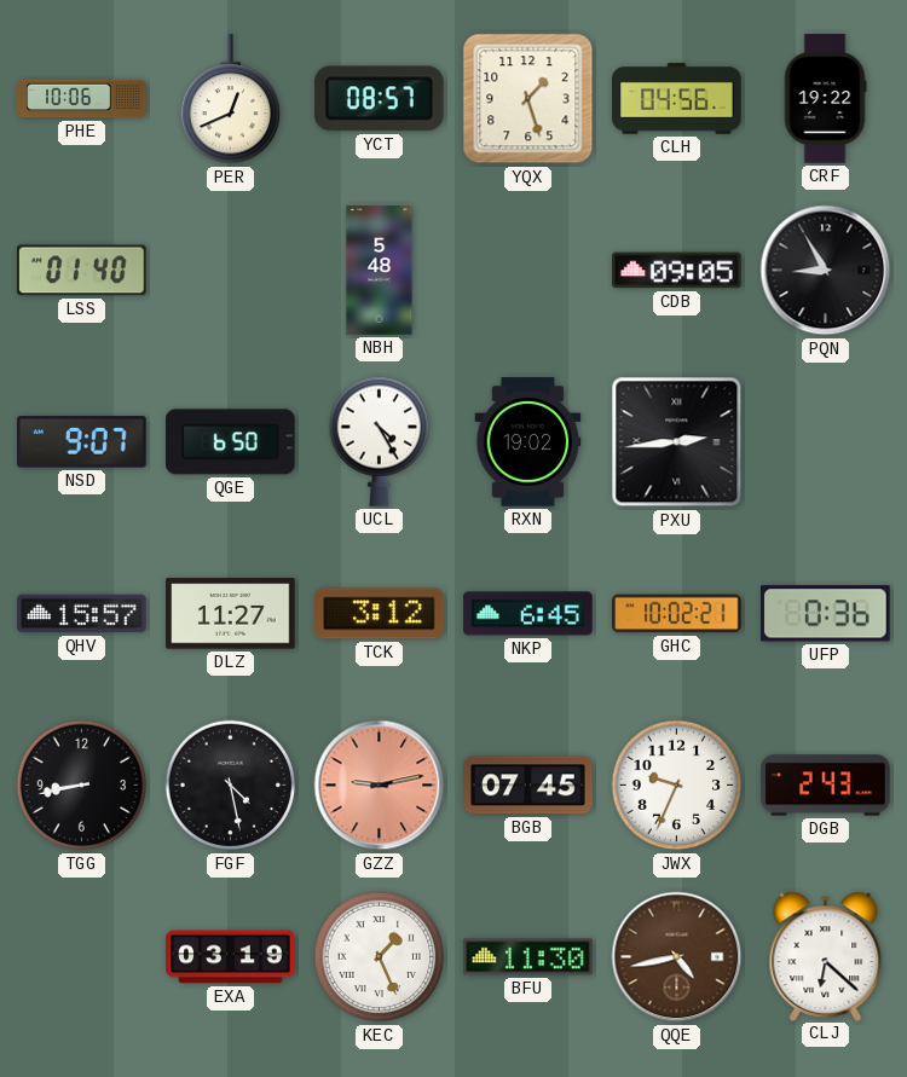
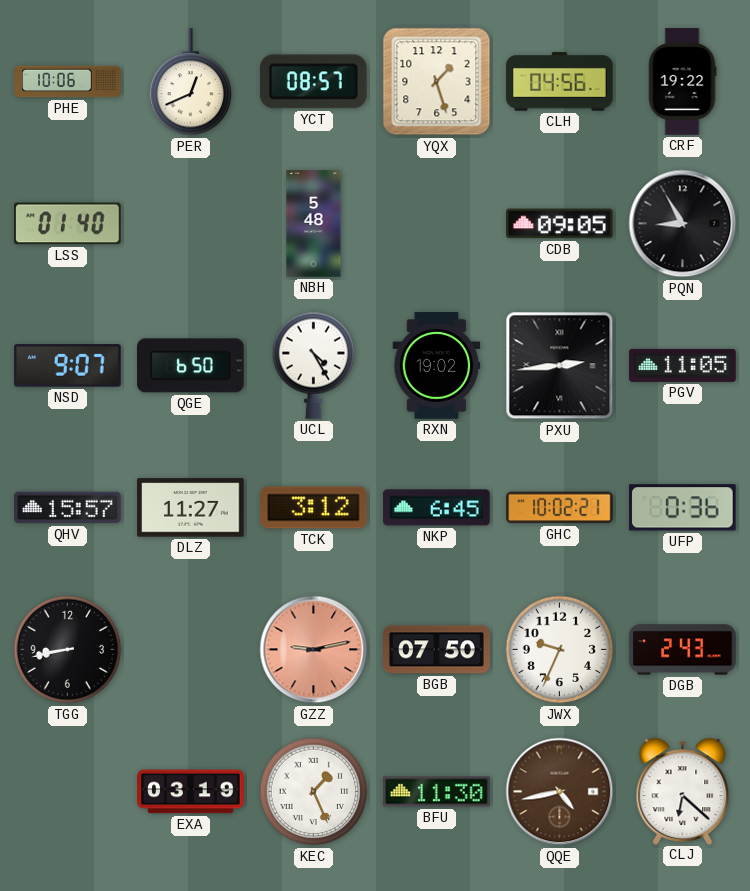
PGV: none -> 11:05 (683, 365)
FGF: 4:28 -> none (231, 786)
BGB: 07:45 -> 07:50 (437, 650)
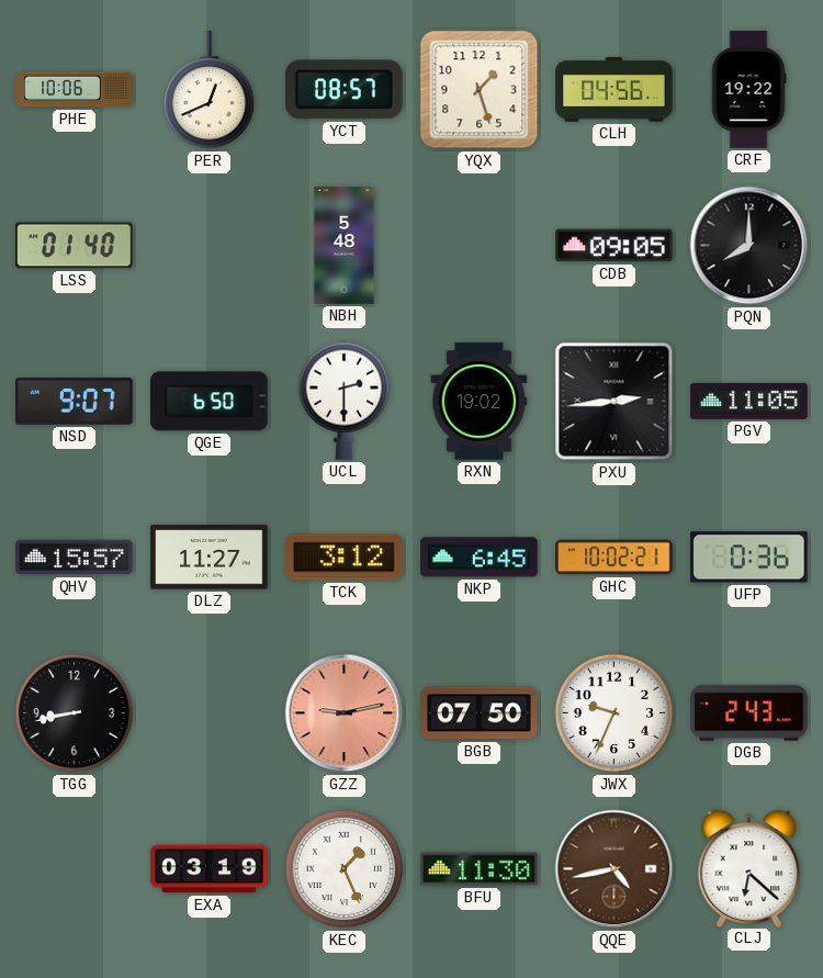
PQN: 8:55 -> 8:00 (749, 246)
UCL: 4:25 -> 2:30 (343, 401)
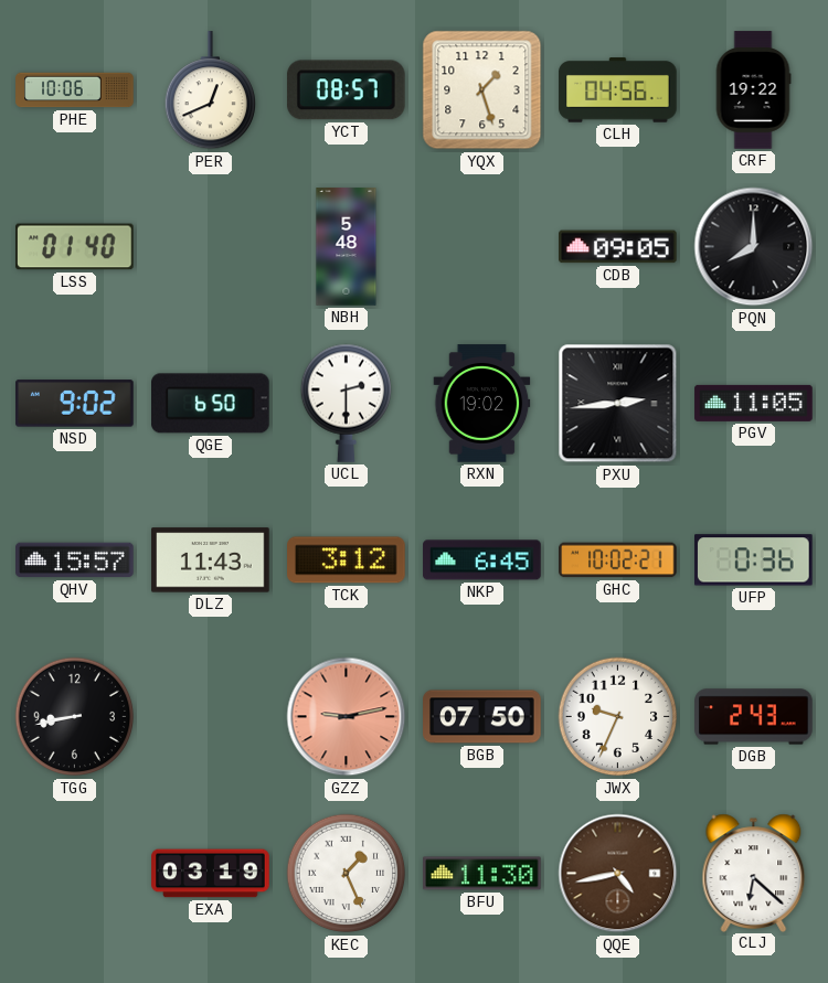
NSD: 9:07 -> 9:02 (75, 404)
DLZ: 11:27 -> 11:43 (211, 560)
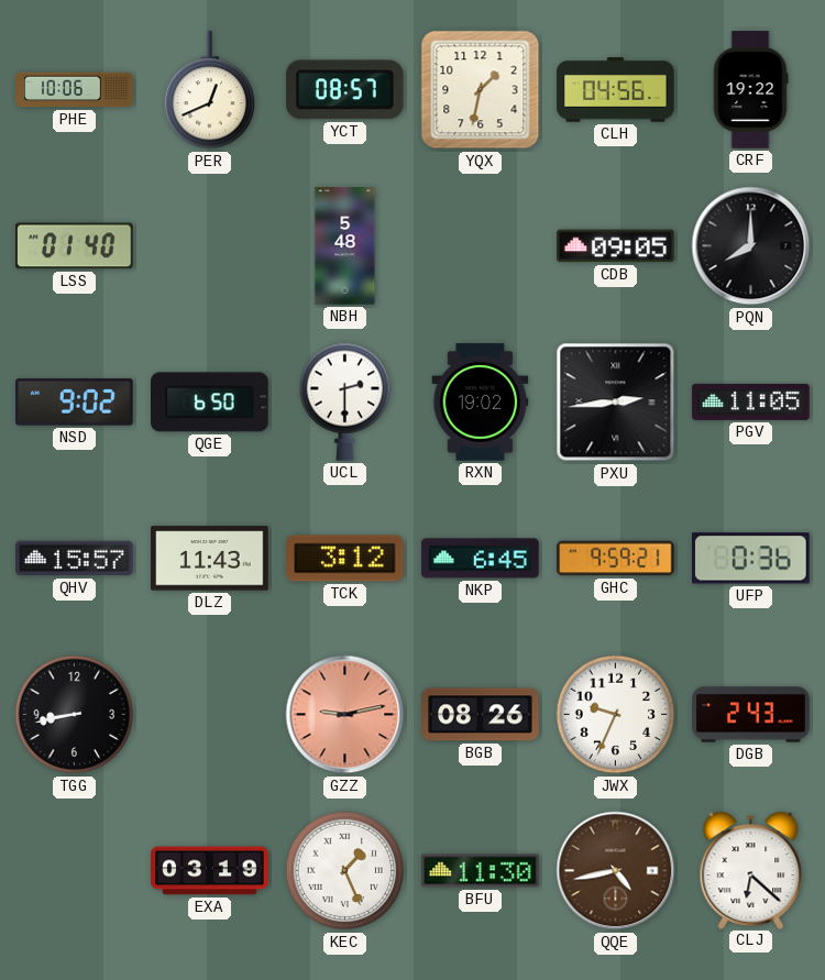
YQX: 1:27 -> 1:32 (481, 90)
GHC: 10:02 -> 9:59 (616, 559)
BGB: 07:50 -> 08:26 (481, 715)
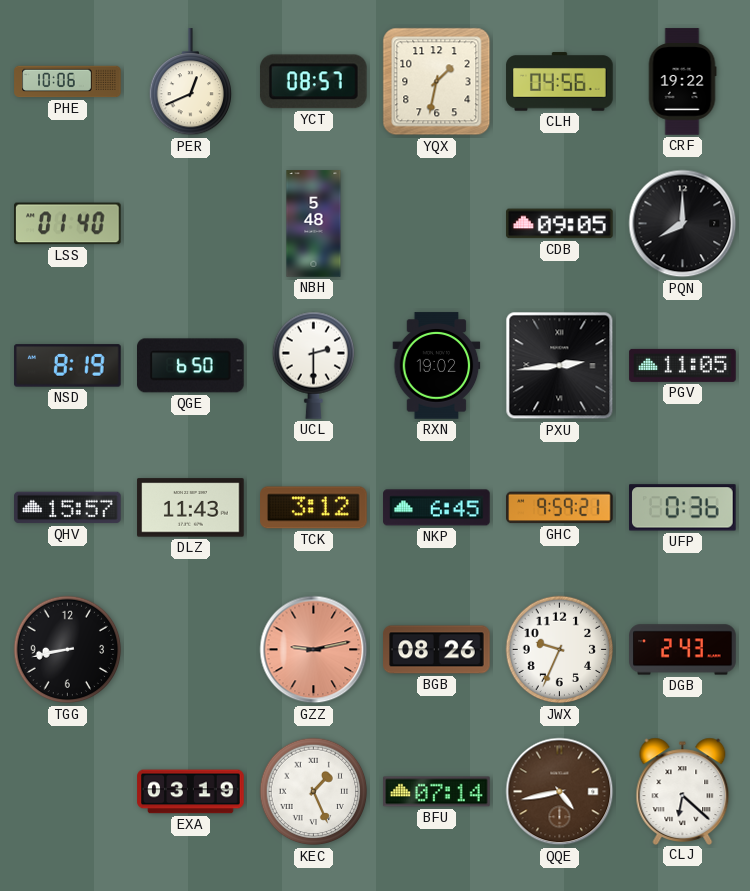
NSD: 9:02 -> 8:19 (68, 366)
BFU: 11:30 -> 07:14 (437, 792)
